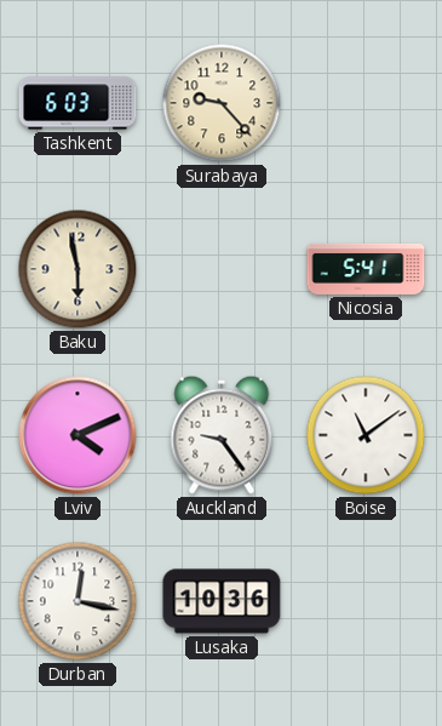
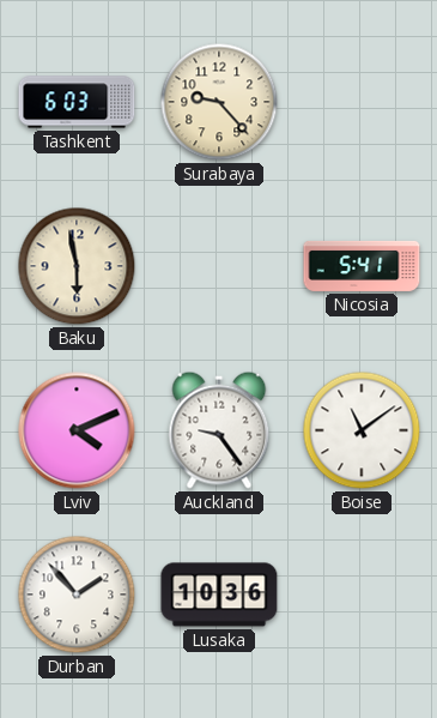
Durban: 12:17 -> 1:53 (77, 595)
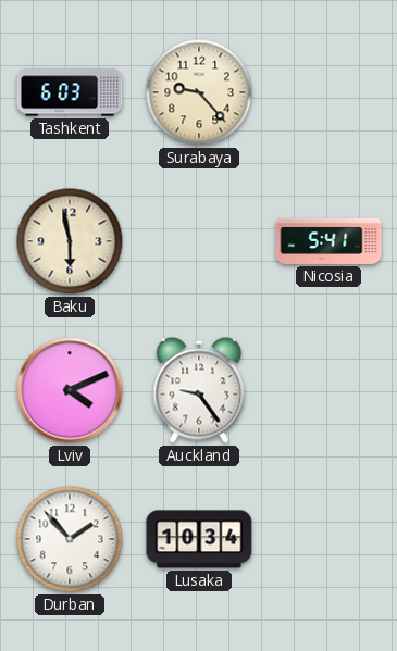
Boise: 11:09 -> none (362, 430)
Lusaka: 10:36 -> 10:34 (199, 539)
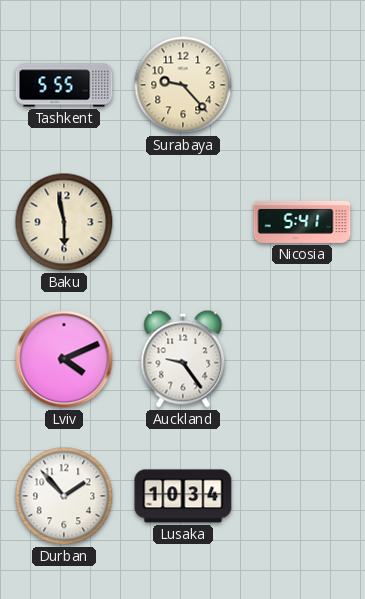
Tashkent: 6:03 -> 5:55 (64, 85)
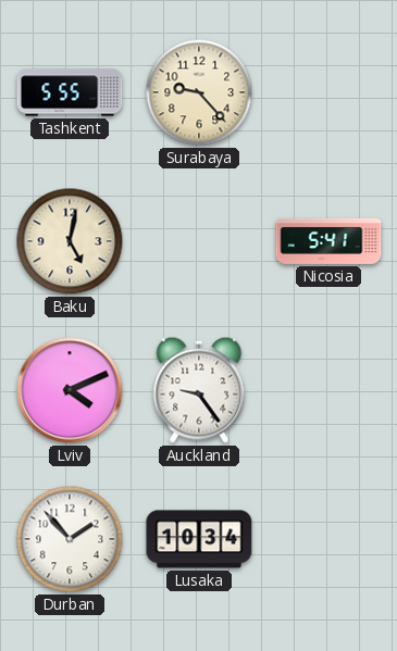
Baku: 5:58 -> 5:02 (70, 241)
